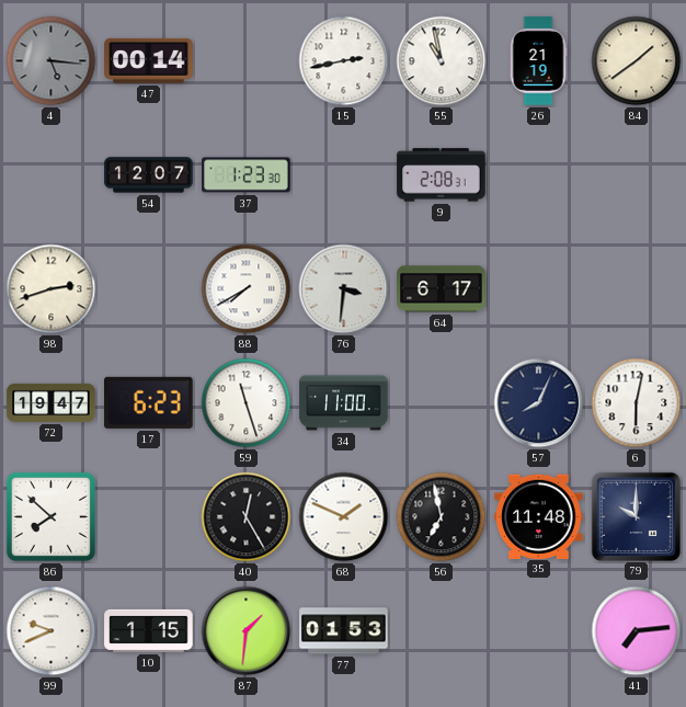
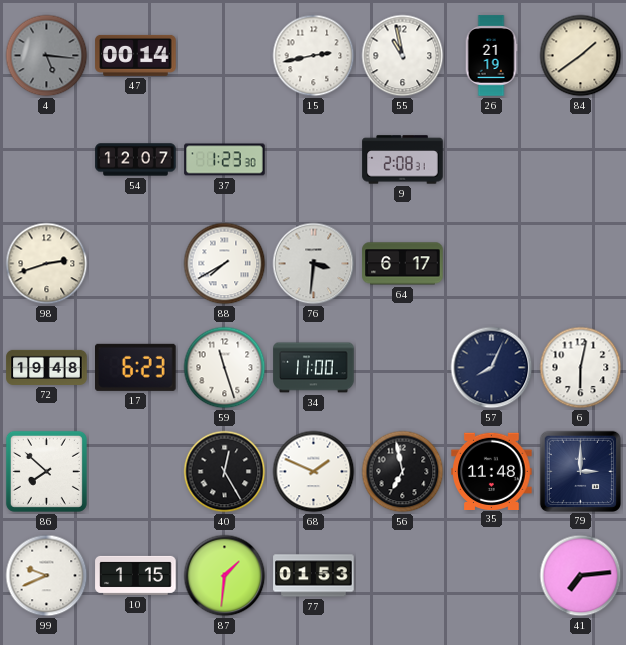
72: 19:47 -> 19:48 (47, 367)
79: 10:00 -> 3:00 (580, 471)
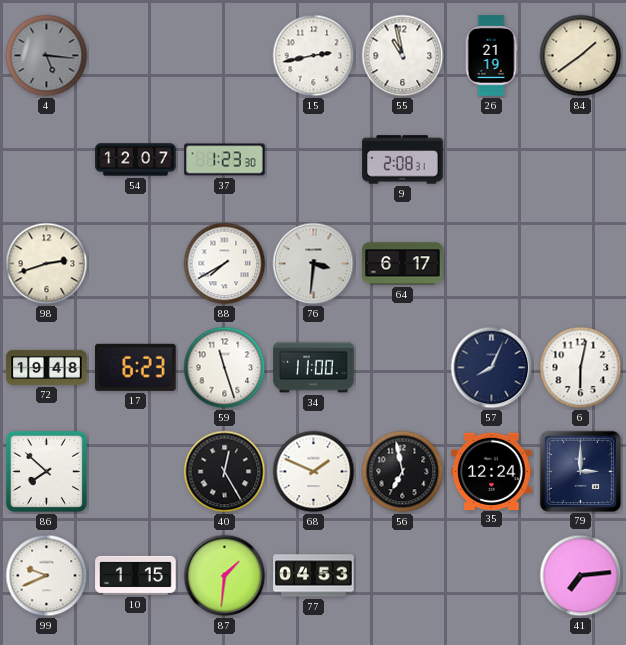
47: 00:14 -> none (136, 55)
35: 11:48 -> 12:24 (492, 471)
77: 01:53 -> 04:53 (314, 576)
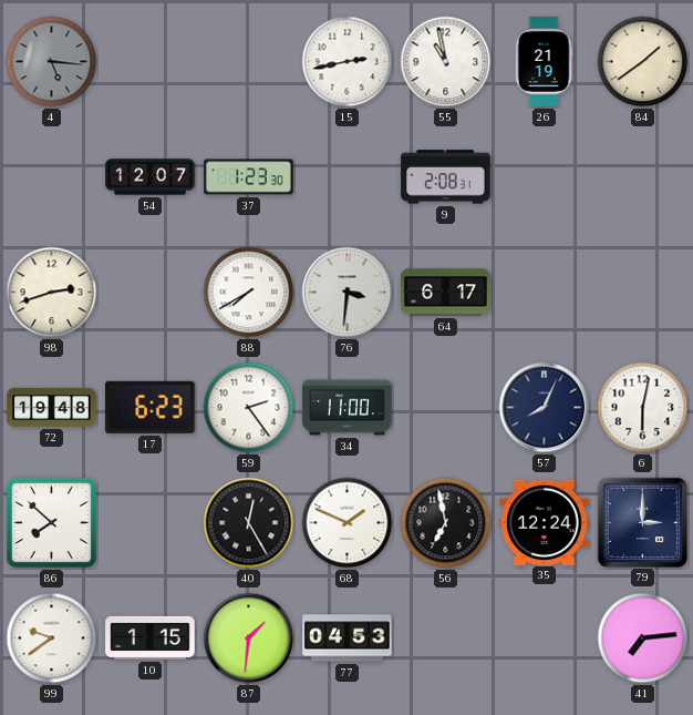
59: 11:27 -> 2:24 (249, 408)
99: 9:41 -> 9:39 (52, 639)
